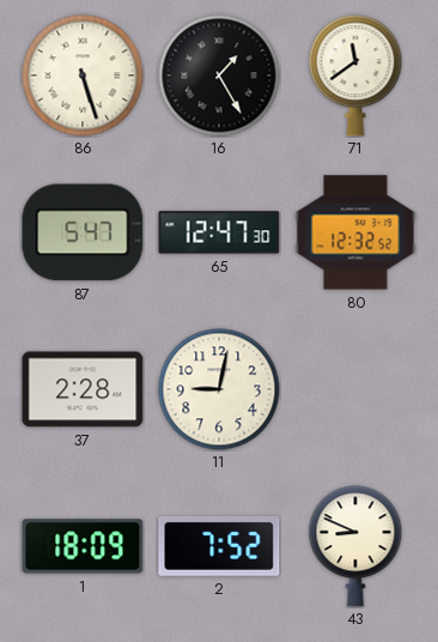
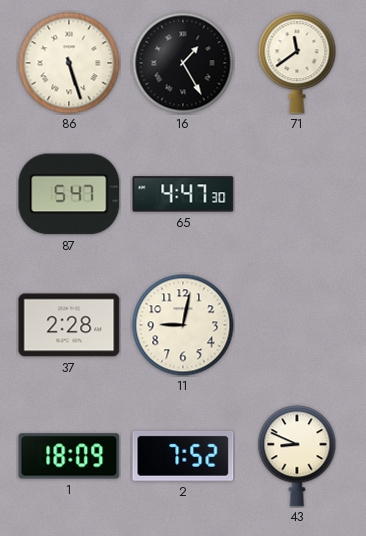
65: 12:47 -> 4:47 (183, 194)
80: 12:32 -> none (355, 232)
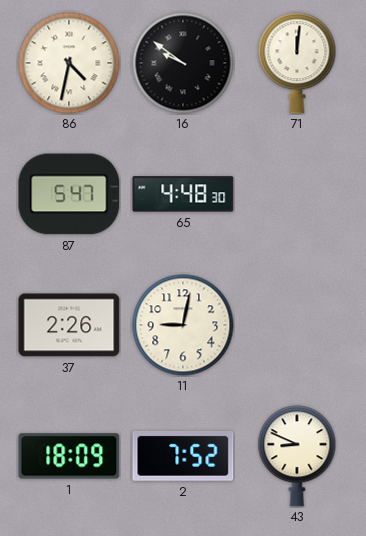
86: 5:27 -> 4:32 (69, 63)
16: 1:25 -> 9:51 (183, 63)
71: 11:39 -> 12:01 (297, 63)
65: 4:47 -> 4:48 (183, 194)
37: 2:28 -> 2:26 (69, 325)
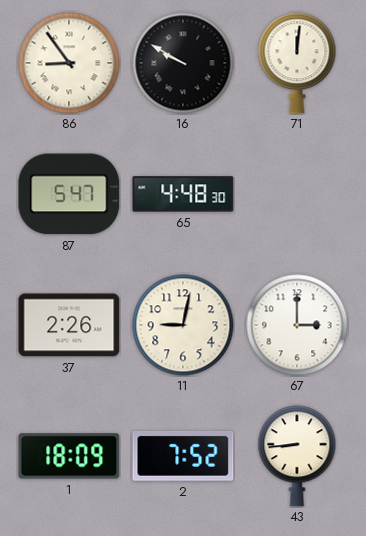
86: 4:32 -> 8:54 (69, 63)
16: 9:51 -> 9:50 (183, 63)
67: none -> 3:00 (297, 325)
43: 8:49 -> 8:44 (297, 456)
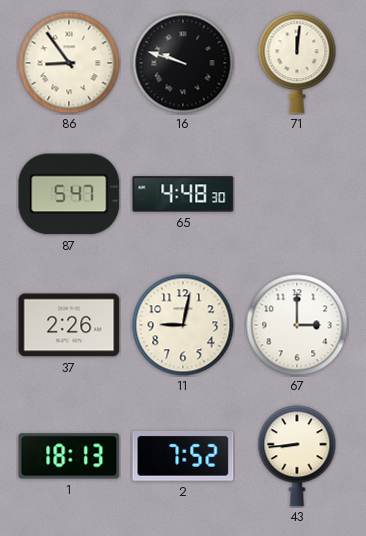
16: 9:50 -> 9:48 (183, 63)
1: 18:09 -> 18:13 (69, 456)
